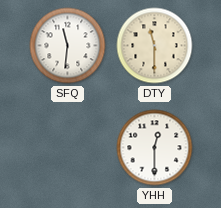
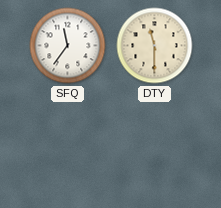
SFQ: 11:31 -> 11:36 (68, 46)
YHH: 12:30 -> none (155, 148)
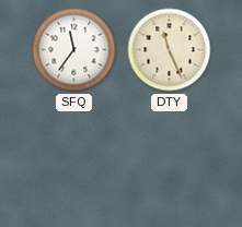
DTY: 11:30 -> 11:26 (170, 50)
